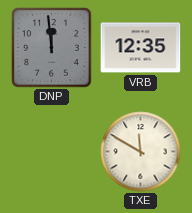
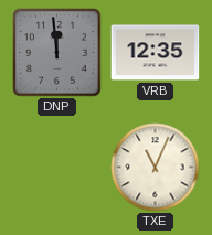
TXE: 11:50 -> 11:04 (156, 168)
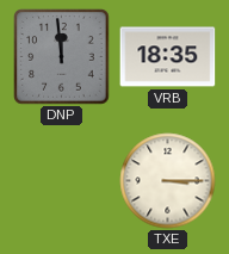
VRB: 12:35 -> 18:35 (168, 57)
TXE: 11:04 -> 3:15 (168, 181)
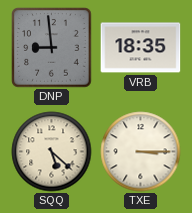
DNP: 11:59 -> 8:59 (52, 48)
SQQ: none -> 5:22 (52, 152)
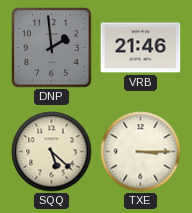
DNP: 8:59 -> 1:59 (52, 48)
VRB: 18:35 -> 21:46 (141, 48)
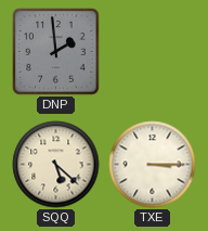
VRB: 21:46 -> none (141, 48)
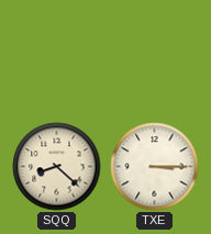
DNP: 1:59 -> none (56, 52)
SQQ: 5:22 -> 8:22 (57, 167)
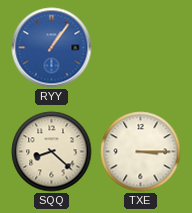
RYY: none -> 1:06 (52, 48)
